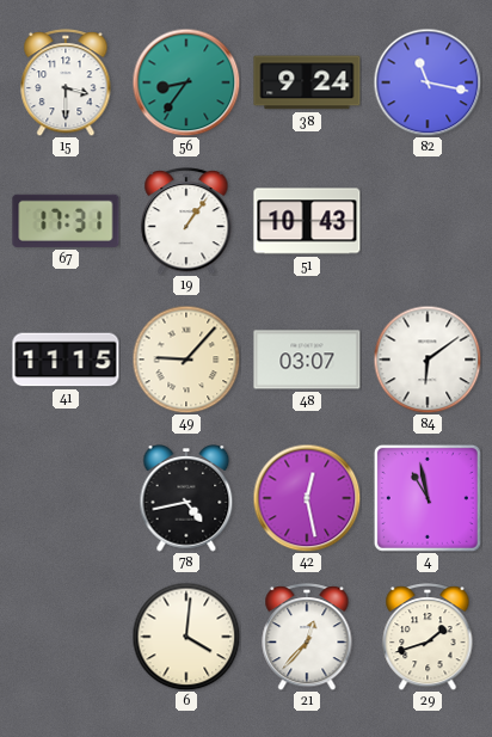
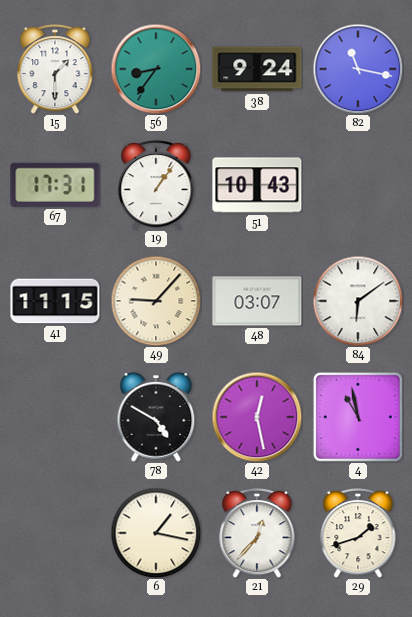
15: 3:30 -> 1:30 (55, 69)
78: 4:43 -> 4:50 (156, 418)
6: 4:01 -> 1:17 (156, 533)
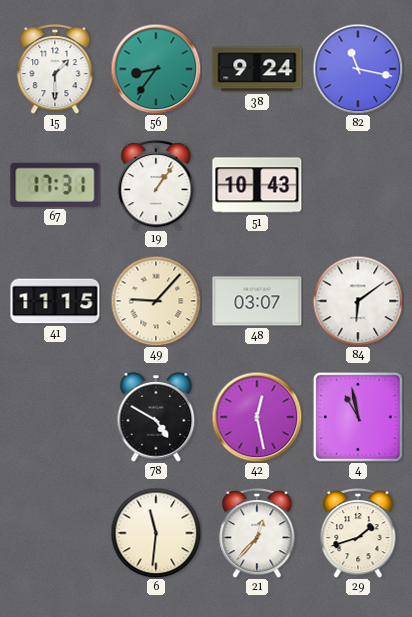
6: 1:17 -> 11:31 (156, 533)
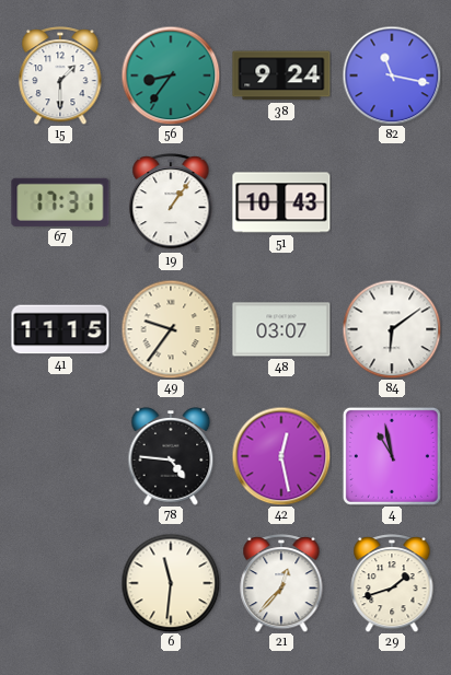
49: 9:07 -> 9:36 (171, 329)
78: 4:50 -> 4:46 (171, 457)
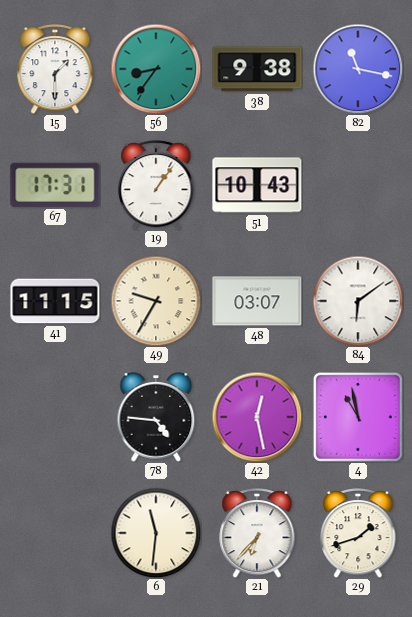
38: 9:24 -> 9:38 (257, 69)
49: 9:36 -> 9:35 (156, 301)
21: 12:37 -> 6:37 (257, 533)
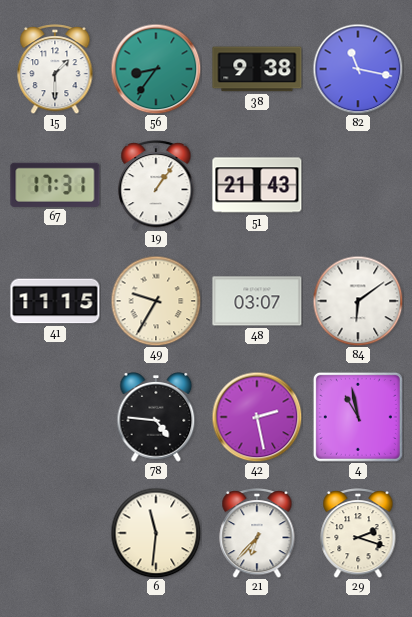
51: 10:43 -> 21:43 (257, 185)
42: 12:28 -> 2:28 (257, 417)
29: 1:42 -> 2:18 (358, 533)
